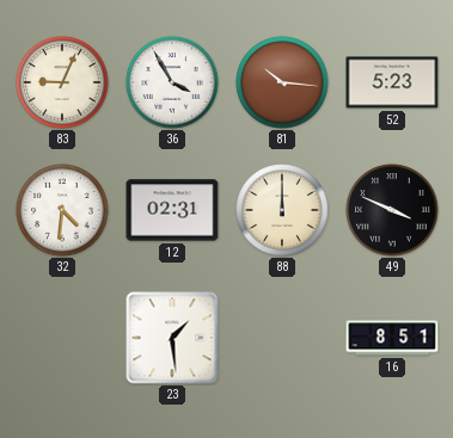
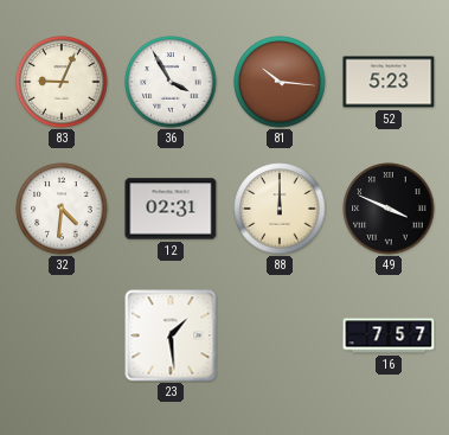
16: 8:51 -> 7:57 (389, 335)
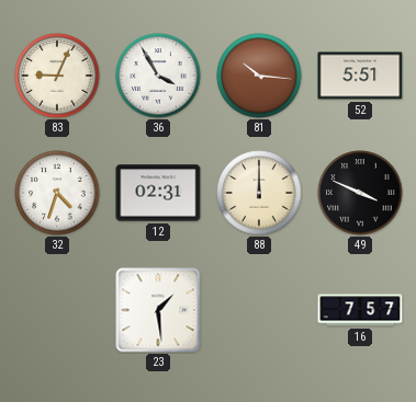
52: 5:23 -> 5:51 (360, 76)
32: 4:31 -> 4:33 (57, 193)
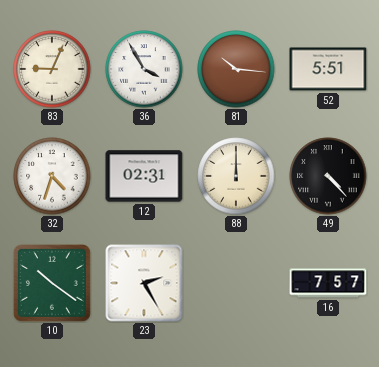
49: 3:49 -> 4:23 (328, 176)
10: none -> 10:21 (52, 283)
23: 1:29 -> 2:25 (144, 283)
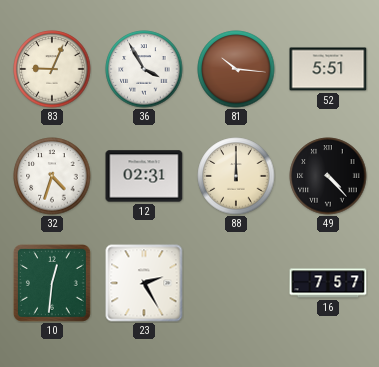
10: 10:21 -> 12:31 (52, 283)
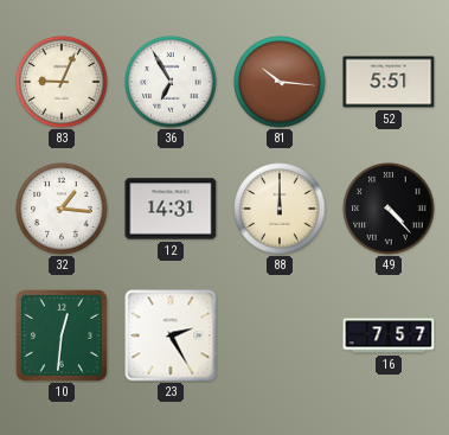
36: 3:55 -> 6:55 (171, 82)
32: 4:33 -> 1:16 (62, 209)
12: 02:31 -> 14:31 (171, 209)
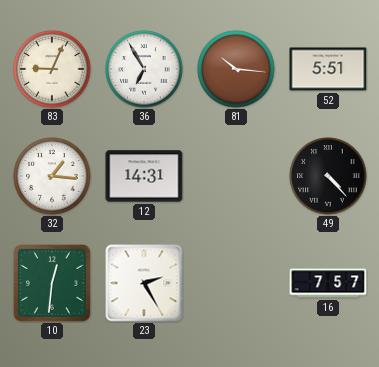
88: 12:00 -> none (280, 209)
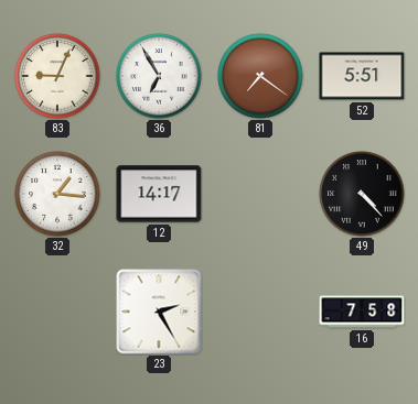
81: 10:16 -> 7:21 (260, 76)
12: 14:31 -> 14:17 (159, 194)
10: 12:31 -> none (52, 283)
16: 7:57 -> 7:58 (362, 312)
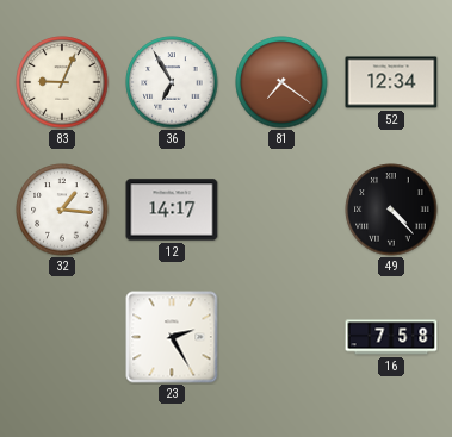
52: 5:51 -> 12:34 (391, 82)
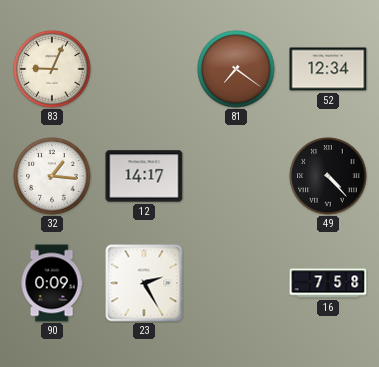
36: 6:55 -> none (172, 82)
90: none -> 0:09 (52, 283)
